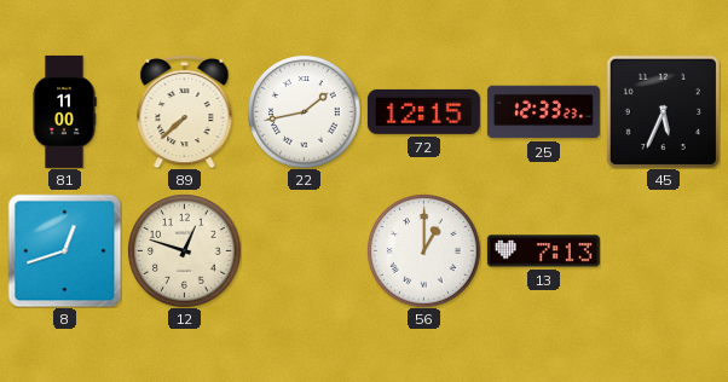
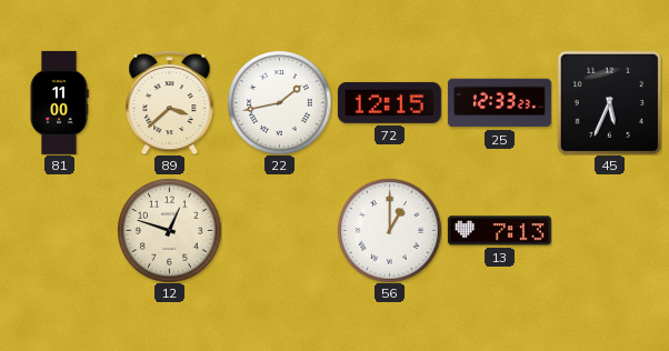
89: 7:38 -> 3:38 (170, 102)
8: 12:42 -> none (64, 250)
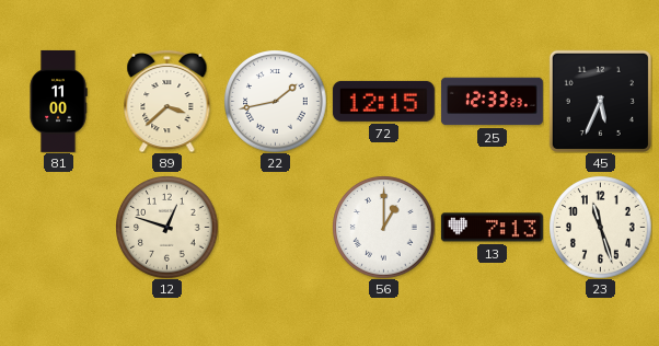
23: none -> 11:27 (600, 227)
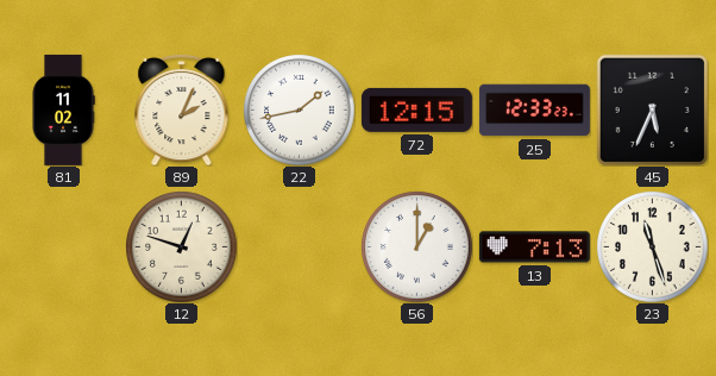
81: 11:00 -> 11:02 (63, 109)
89: 3:38 -> 2:04 (182, 109)
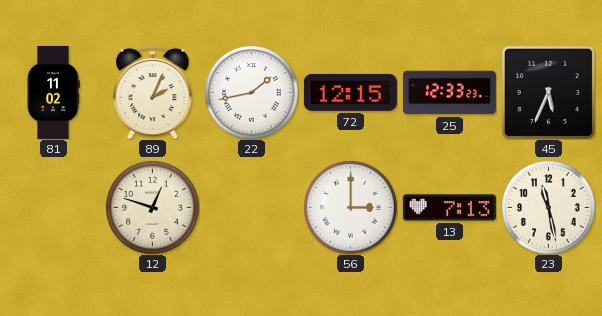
56: 1:00 -> 3:00 (350, 207)
23: 11:27 -> 11:28 (548, 207)
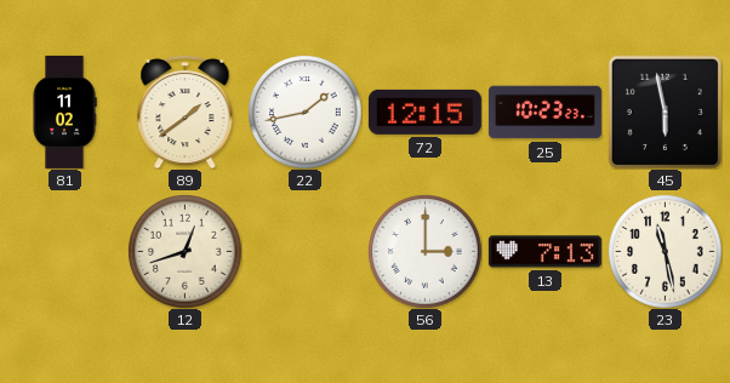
89: 2:04 -> 1:39 (186, 112)
25: 12:33 -> 10:23 (544, 113)
45: 5:34 -> 5:58 (665, 112)
12: 12:48 -> 12:42 (184, 251)
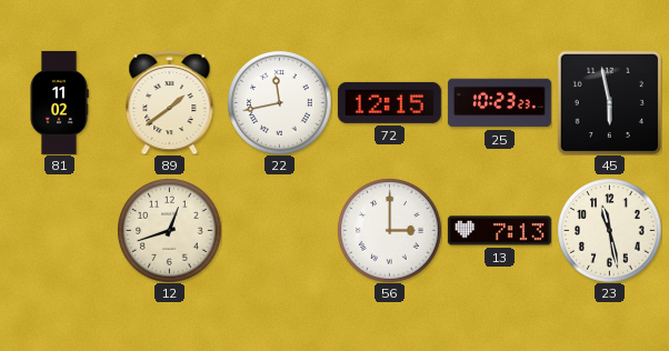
22: 1:43 -> 11:43 (279, 102)
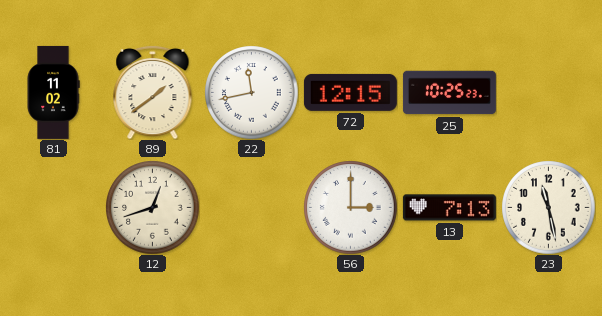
25: 10:23 -> 10:25 (449, 93)
45: 5:58 -> none (609, 102)
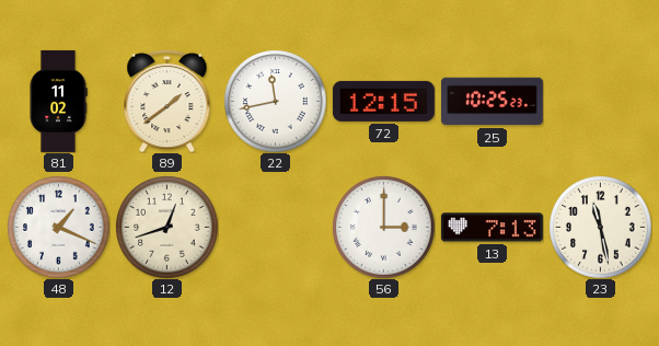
48: none -> 1:19 (58, 227)
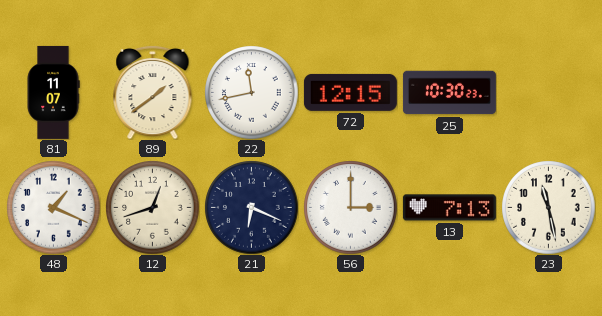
81: 11:02 -> 11:07 (53, 92)
25: 10:25 -> 10:30 (449, 93)
21: none -> 6:19 (251, 207)
